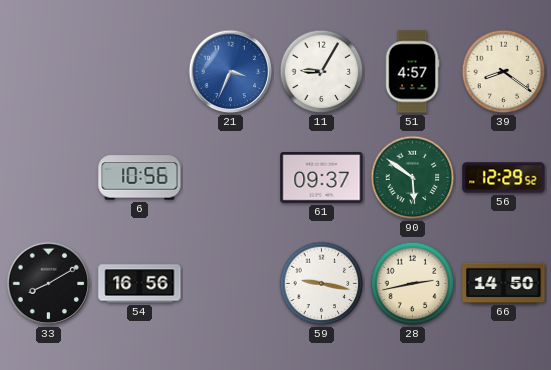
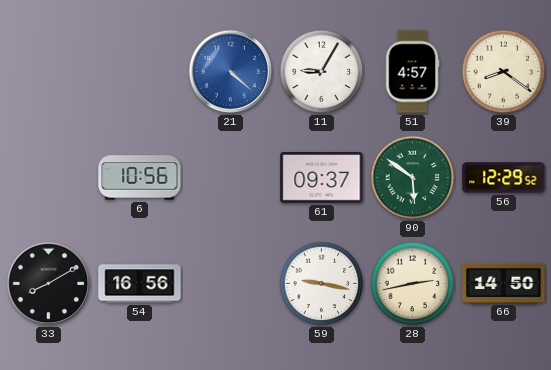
21: 3:34 -> 4:22 (231, 72)
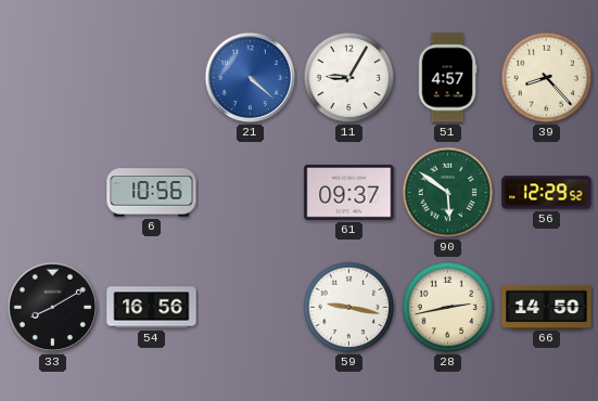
39: 8:21 -> 8:23 (547, 78)
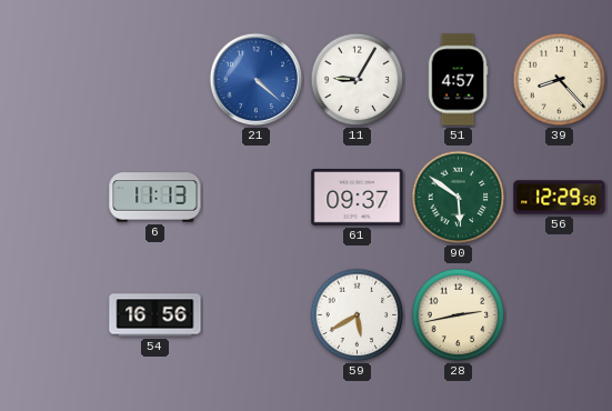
6: 10:56 -> 11:13 (155, 198)
56: 12:29:52 -> 12:29:58 (560, 198)
33: 8:10 -> none (53, 308)
59: 9:17 -> 5:40 (358, 315)
66: 14:50 -> none (547, 307)
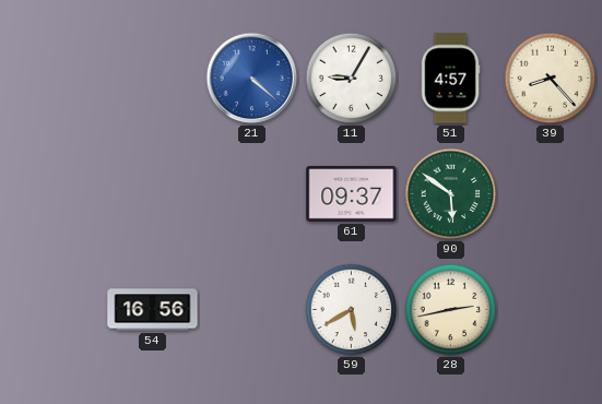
6: 11:13 -> none (155, 198)
56: 12:29 -> none (560, 198)
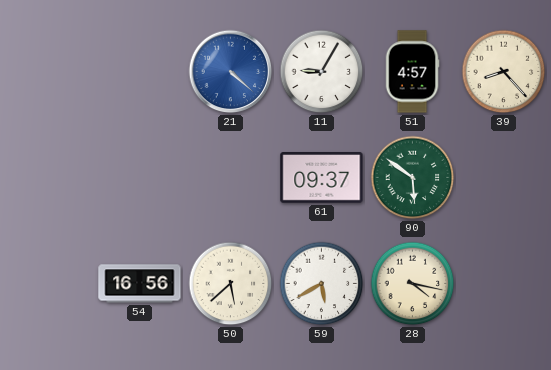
50: none -> 5:38 (231, 284)
28: 2:43 -> 4:17 (413, 284)
